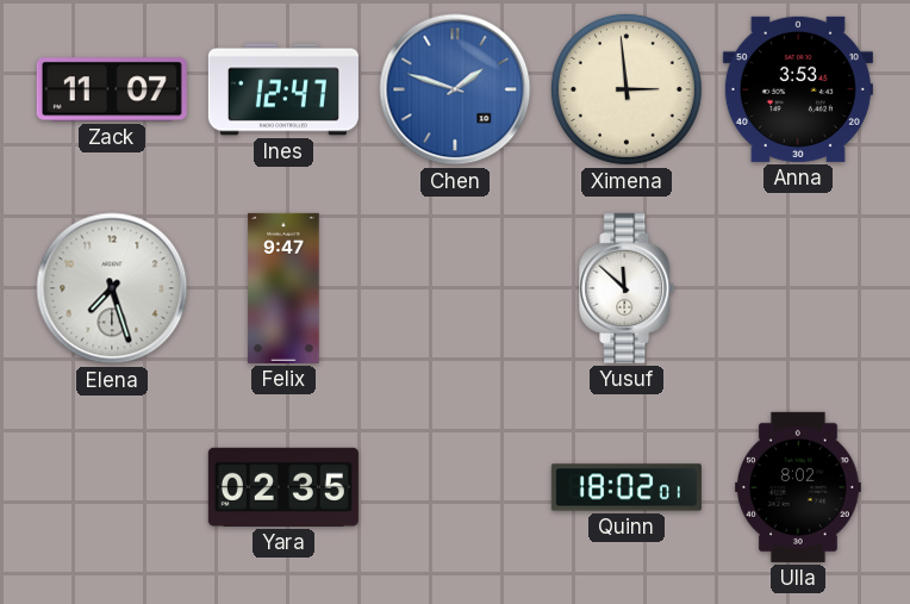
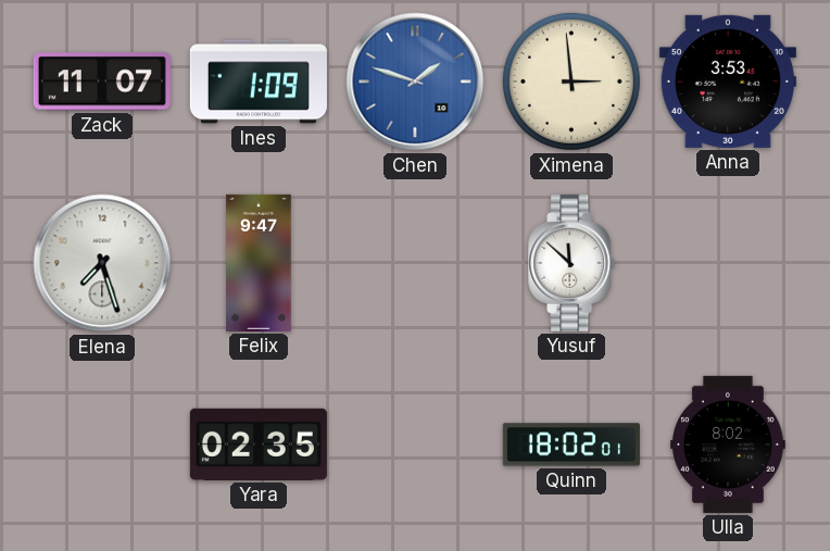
Ines: 12:47 -> 1:09 (259, 82)
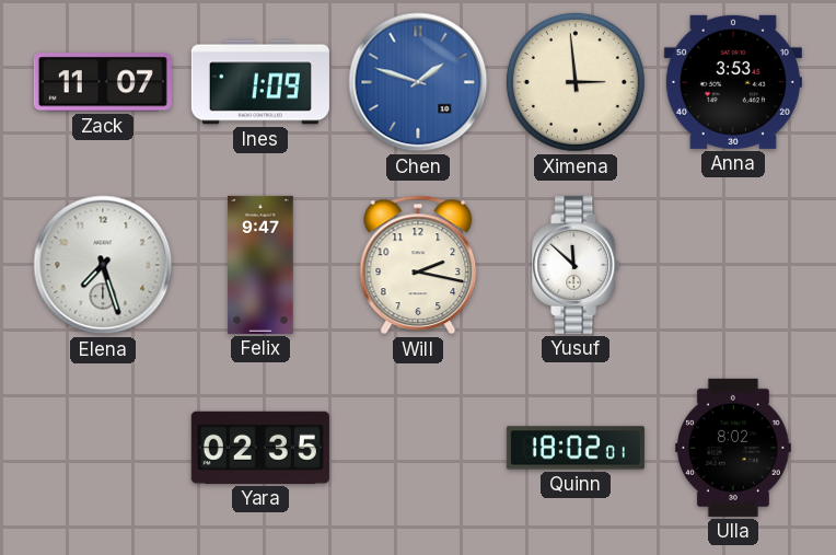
Will: none -> 2:17 (418, 265)
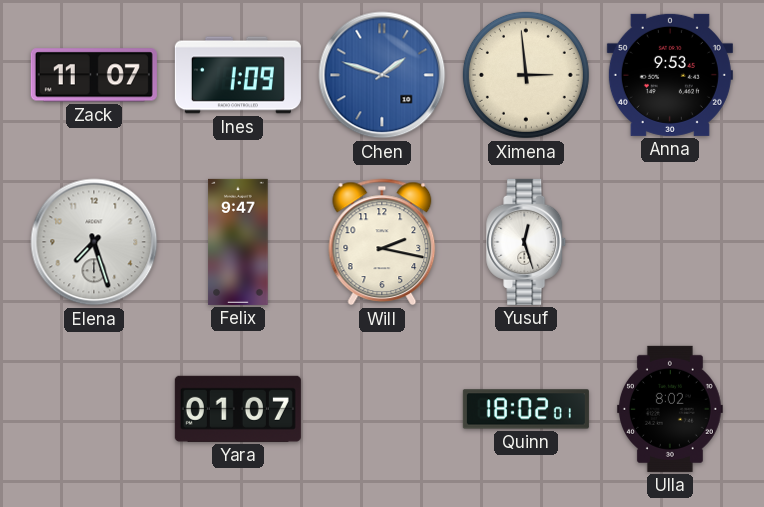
Anna: 3:53 -> 9:53 (670, 75)
Yusuf: 11:52 -> 12:27 (527, 242)
Yara: 02:35 -> 01:07 (238, 409)
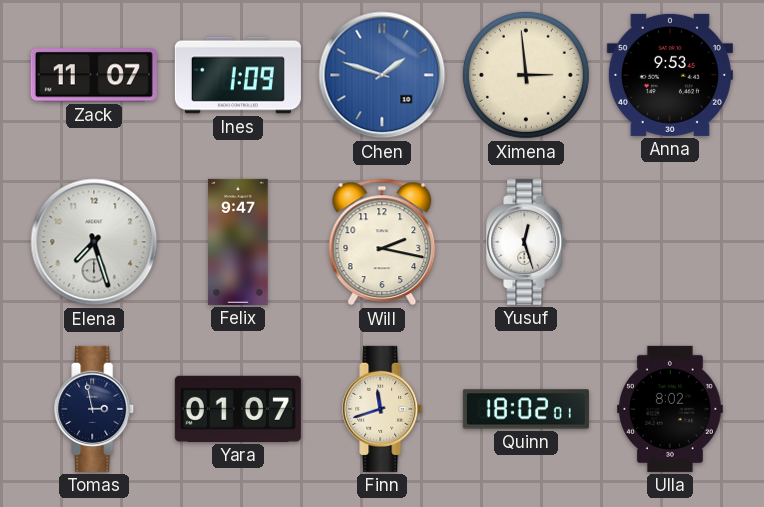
Tomas: none -> 2:58 (95, 409)
Finn: none -> 11:42 (383, 409)
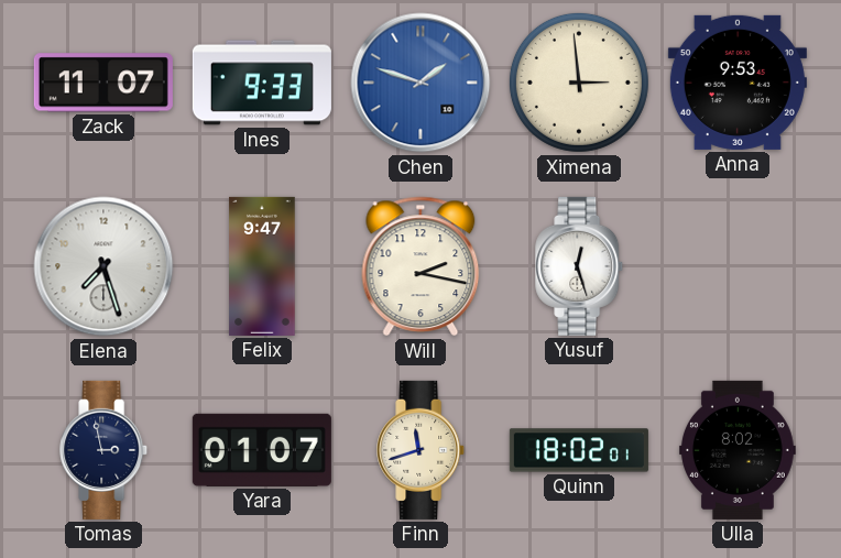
Ines: 1:09 -> 9:33 (262, 83)
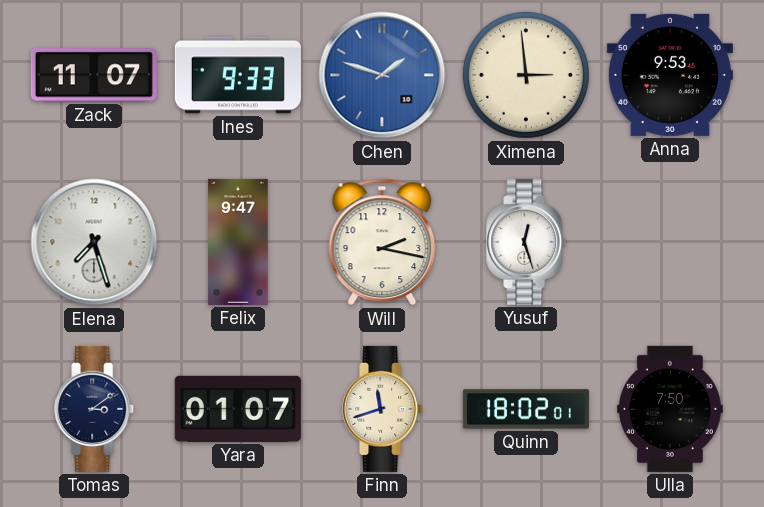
Tomas: 2:58 -> 3:09 (95, 409)
Ulla: 8:02 -> 7:50 (670, 409)
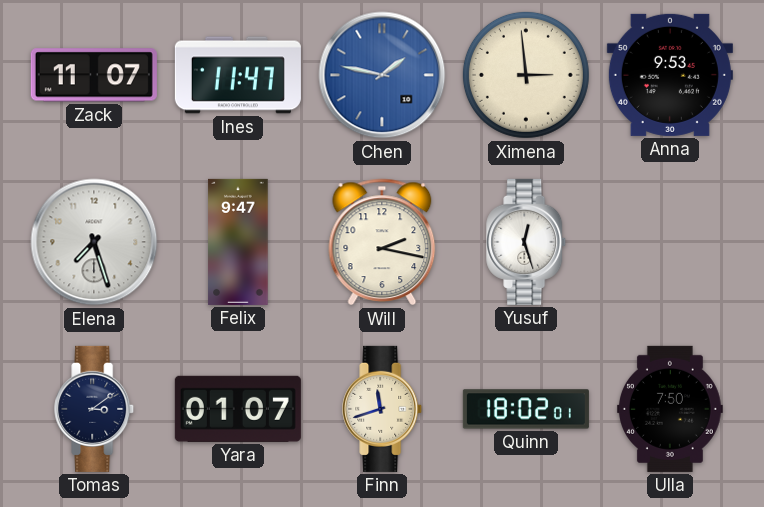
Ines: 9:33 -> 11:47 (238, 75)
Chen: 1:48 -> 1:47 (382, 75)
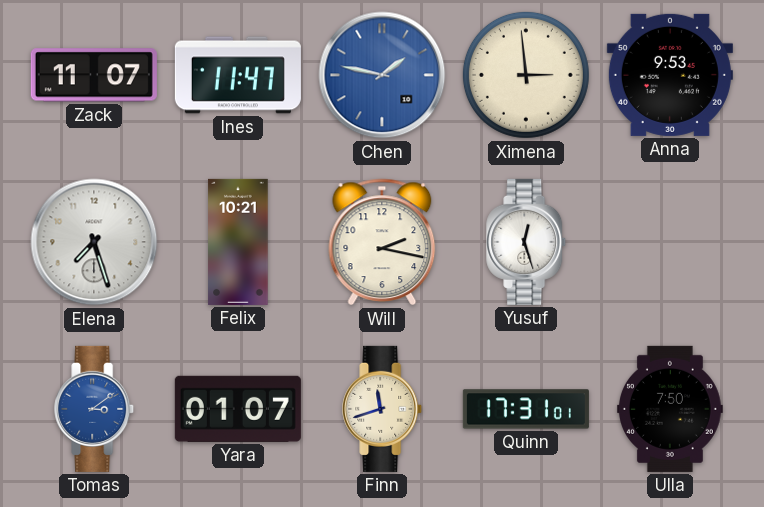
Felix: 9:47 -> 10:21 (238, 242)
Tomas dial: navy -> blue (95, 409)
Quinn: 18:02 -> 17:31 (526, 409)
